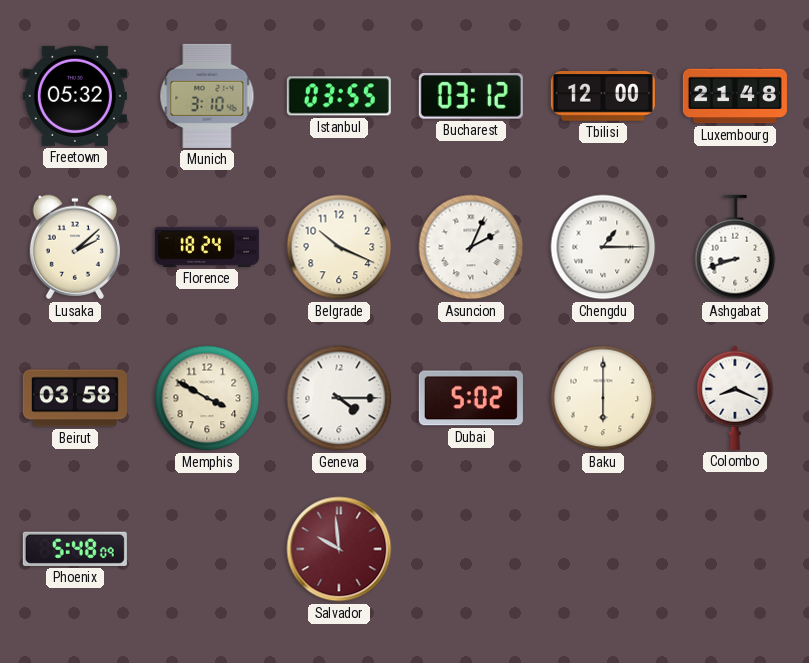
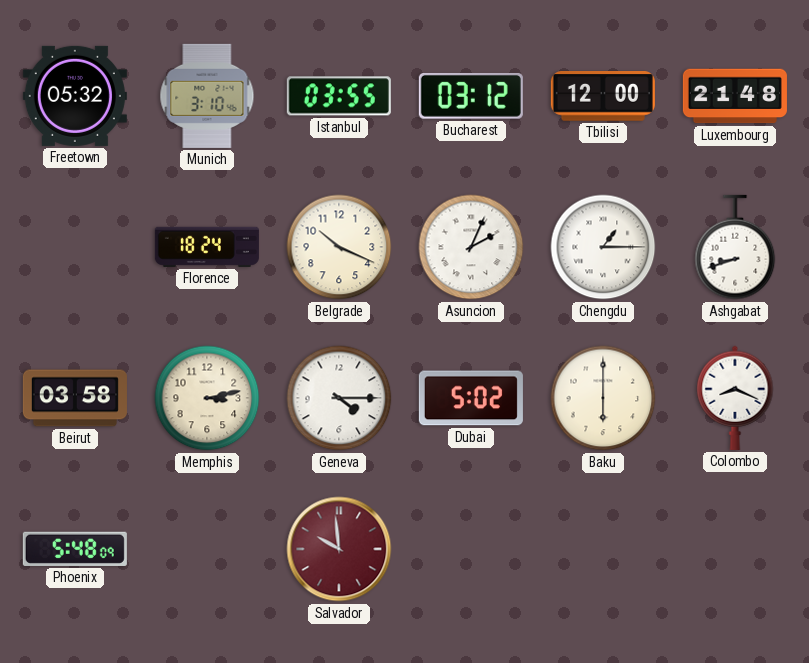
Lusaka: 2:08 -> none (75, 247)
Memphis: 3:50 -> 3:13 (207, 398)
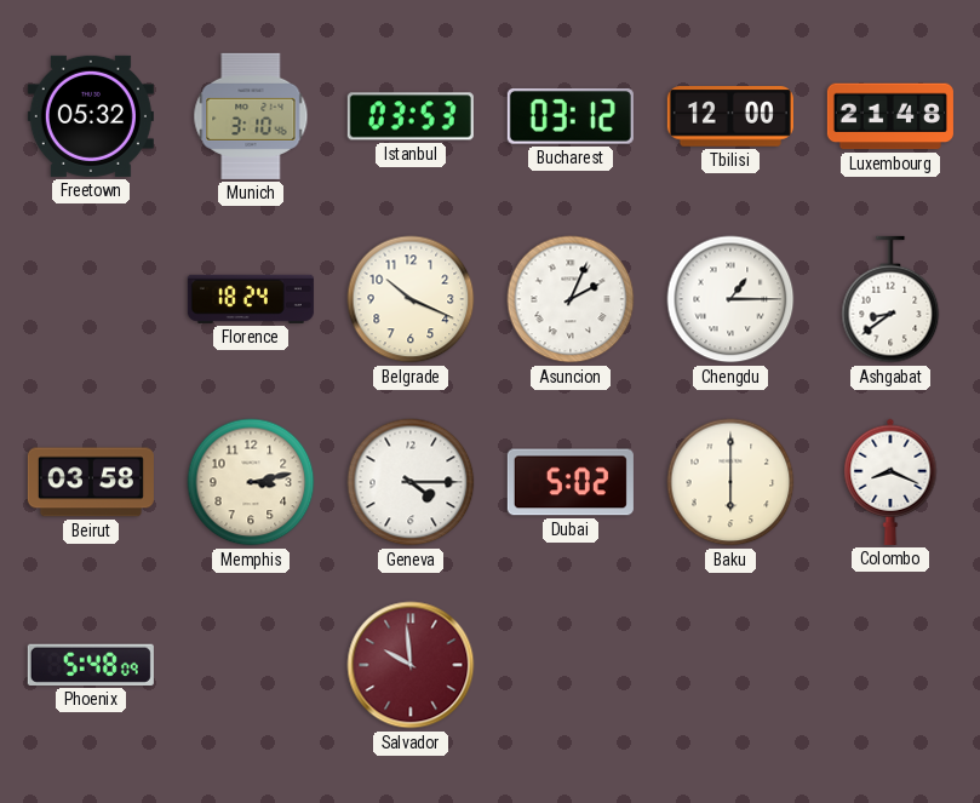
Istanbul: 03:55 -> 03:53 (411, 116)
Ashgabat: 8:42 -> 8:39 (890, 299)
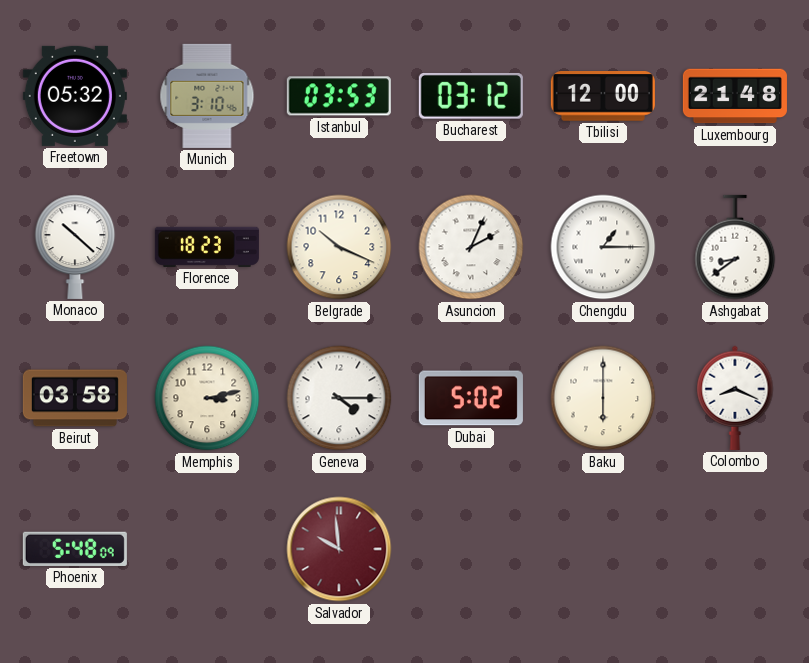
Monaco: none -> 10:22 (75, 247)
Florence: 18:24 -> 18:23 (207, 247)
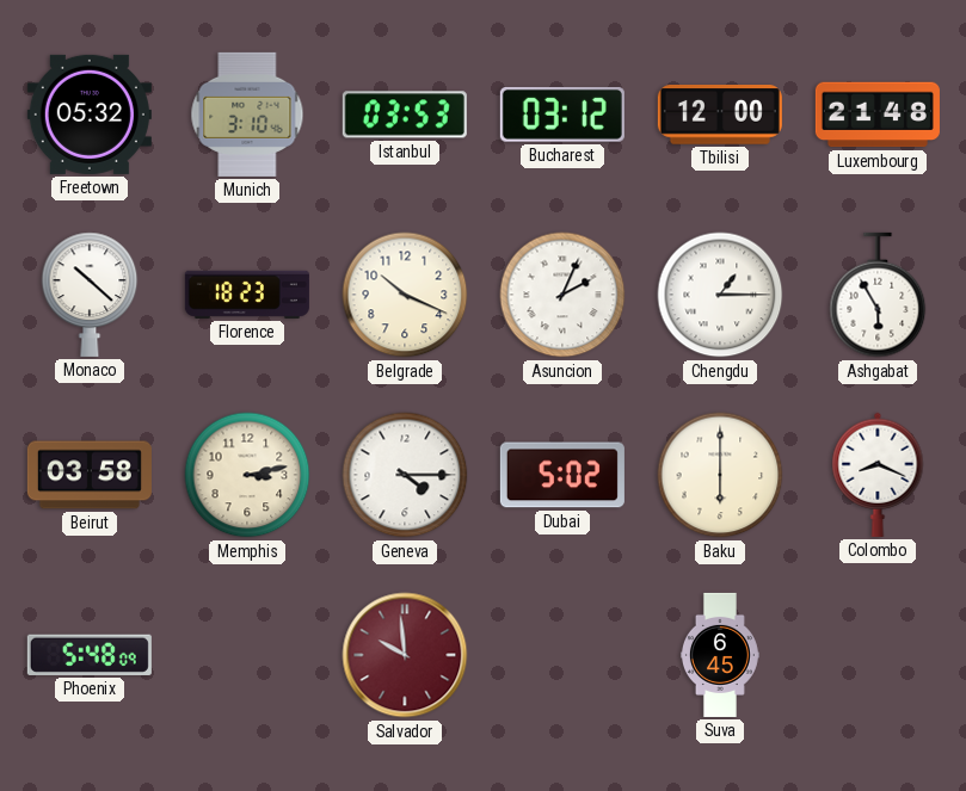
Ashgabat: 8:39 -> 5:55 (878, 295)
Suva: none -> 6:45 (720, 655)
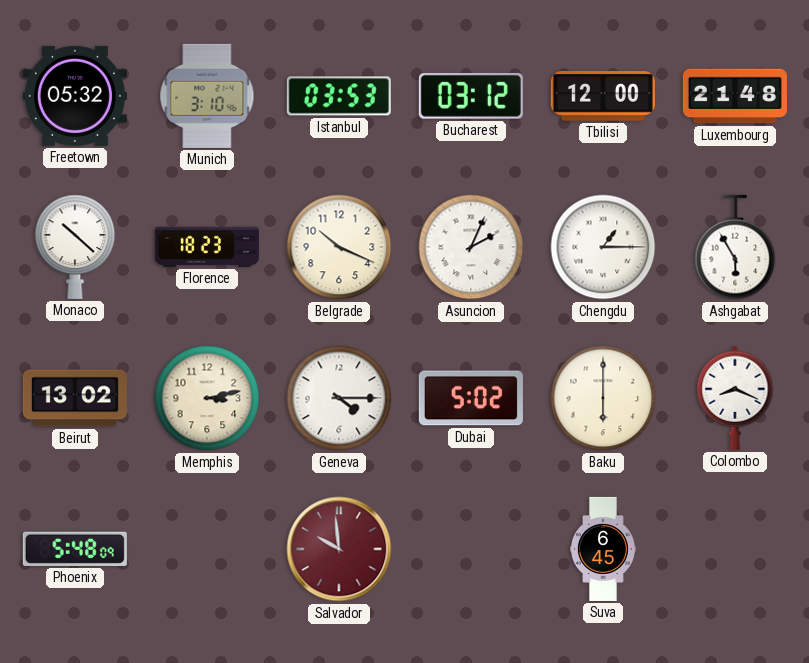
Beirut: 03:58 -> 13:02 (75, 398)
